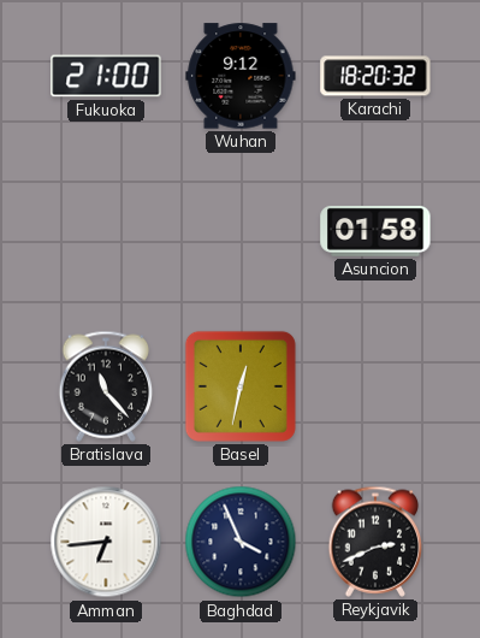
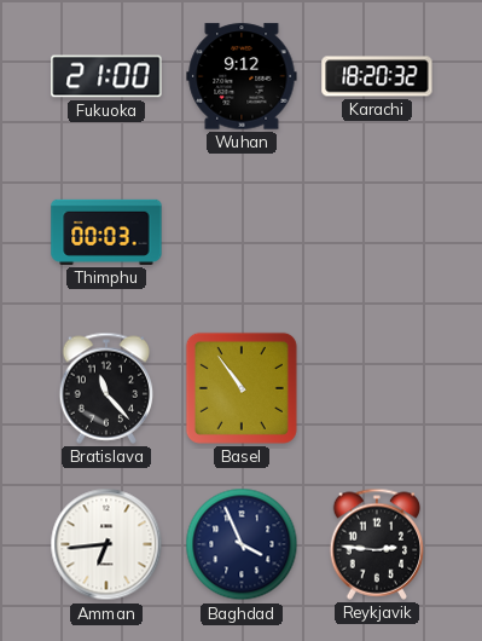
Thimphu: none -> 00:03 (106, 232)
Asuncion: 01:58 -> none (375, 231)
Basel: 12:32 -> 10:54 (242, 388)
Reykjavik: 2:41 -> 2:46 (377, 544)
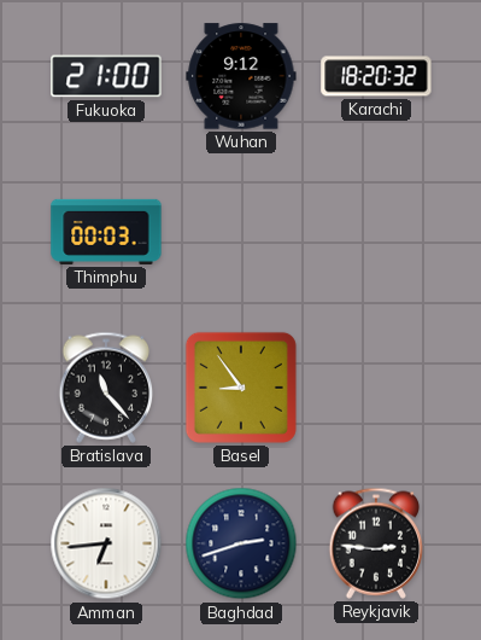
Basel: 10:54 -> 8:54 (241, 388)
Baghdad: 3:56 -> 2:42 (241, 543)
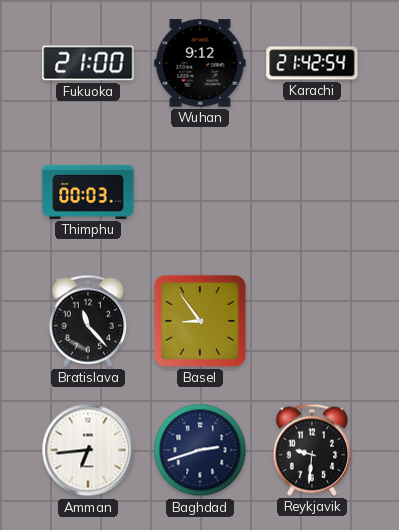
Karachi: 18:20 -> 21:42 (312, 63)
Reykjavik: 2:46 -> 9:31 (312, 450)
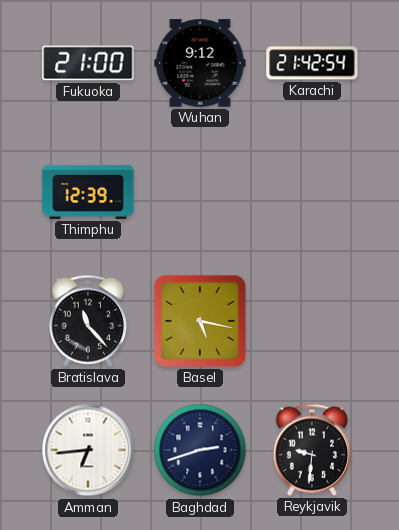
Thimphu: 00:03 -> 12:39 (88, 192)
Basel: 8:54 -> 5:17 (200, 321)
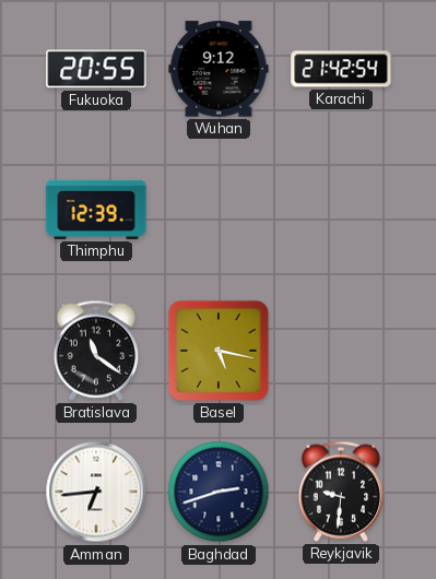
Fukuoka: 21:00 -> 20:55 (96, 69)
Bratislava: 11:23 -> 11:21 (96, 351)
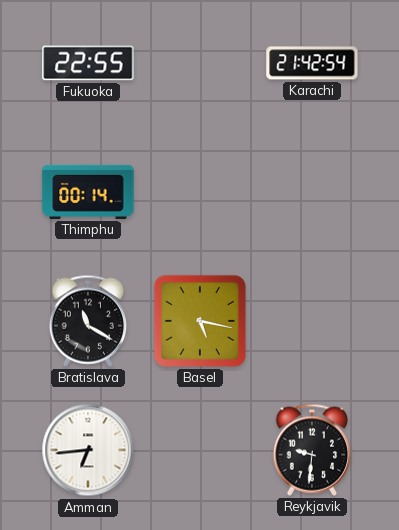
Fukuoka: 20:55 -> 22:55 (88, 63)
Wuhan: 9:12 -> none (219, 69)
Thimphu: 12:39 -> 00:14 (88, 192)
Bratislava: 11:21 -> 11:20 (88, 321)
Baghdad: 2:42 -> none (219, 492)
